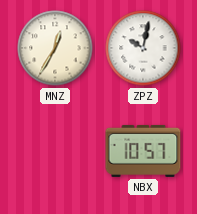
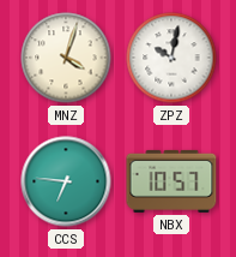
MNZ: 12:35 -> 4:03 (66, 58)
CCS: none -> 6:46 (66, 181)
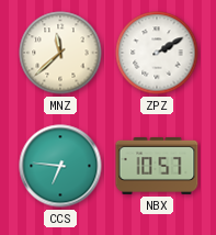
MNZ: 4:03 -> 11:38 (60, 53)
ZPZ: 10:02 -> 2:10 (157, 53)
